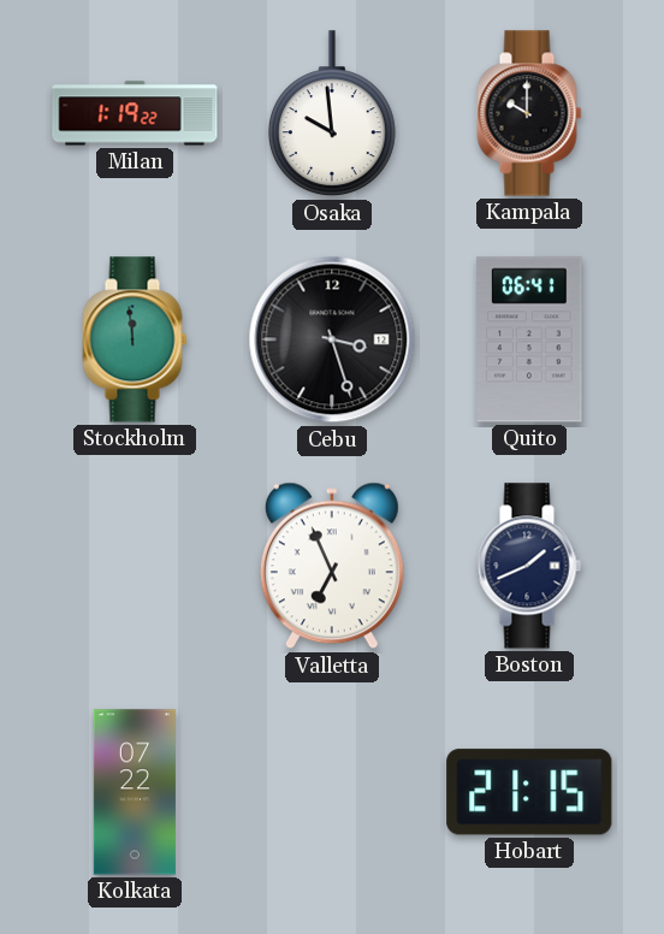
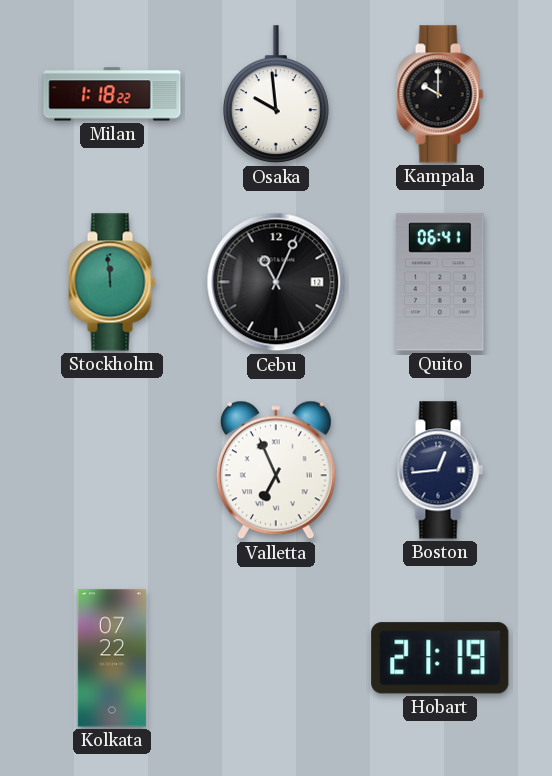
Milan: 1:19 -> 1:18 (112, 94)
Cebu: 3:27 -> 11:04 (276, 282)
Boston: 1:41 -> 12:44 (440, 470)
Hobart: 21:15 -> 21:19 (440, 658)
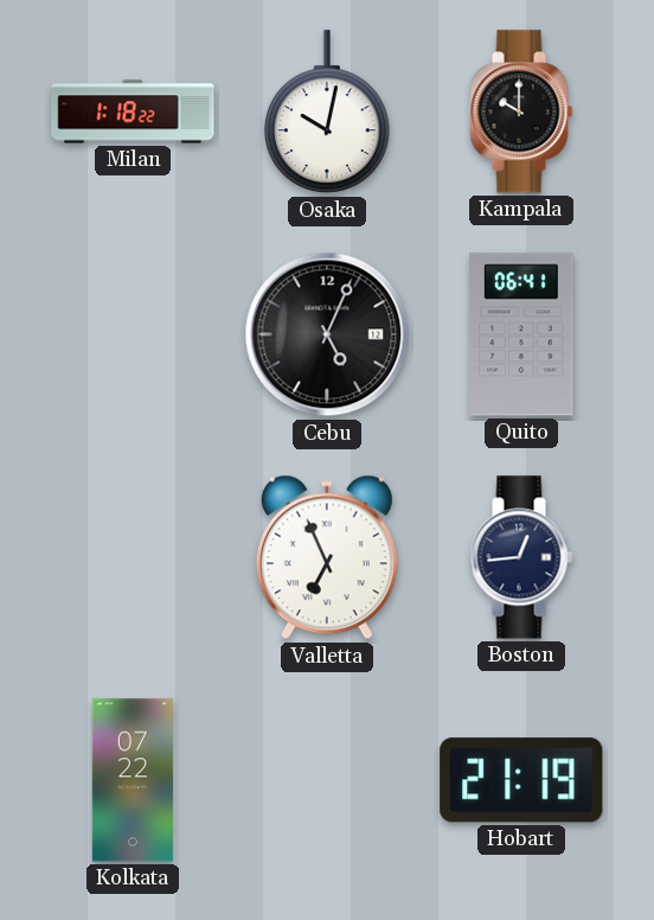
Osaka: 9:59 -> 10:02 (327, 113)
Stockholm: 11:59 -> none (112, 282)
Cebu: 11:04 -> 5:04 (327, 334)
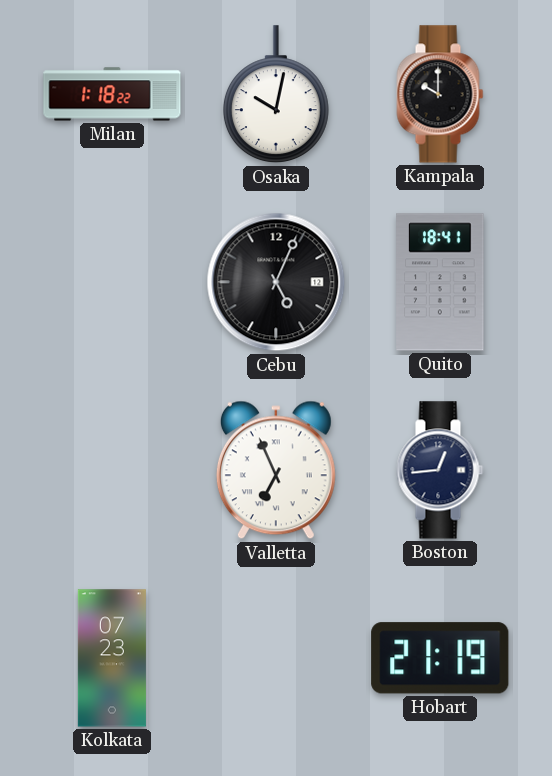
Quito: 06:41 -> 18:41 (440, 282)
Kolkata: 07:22 -> 07:23 (112, 658)
